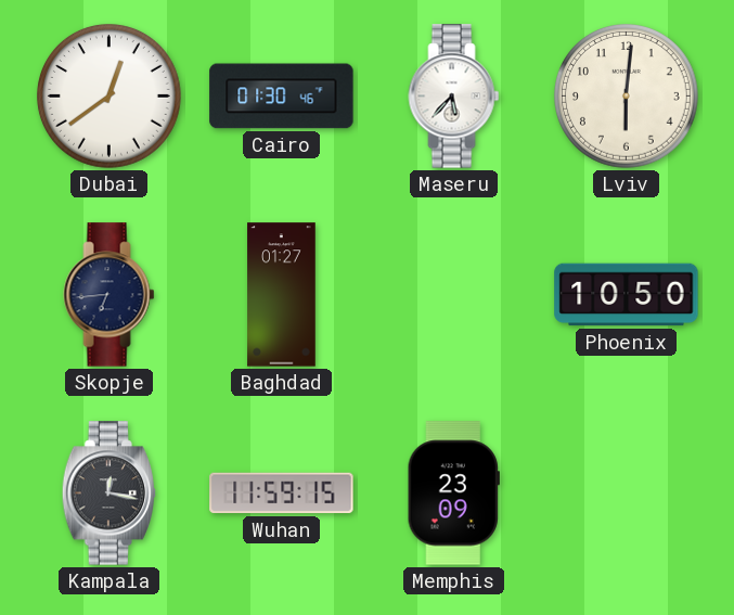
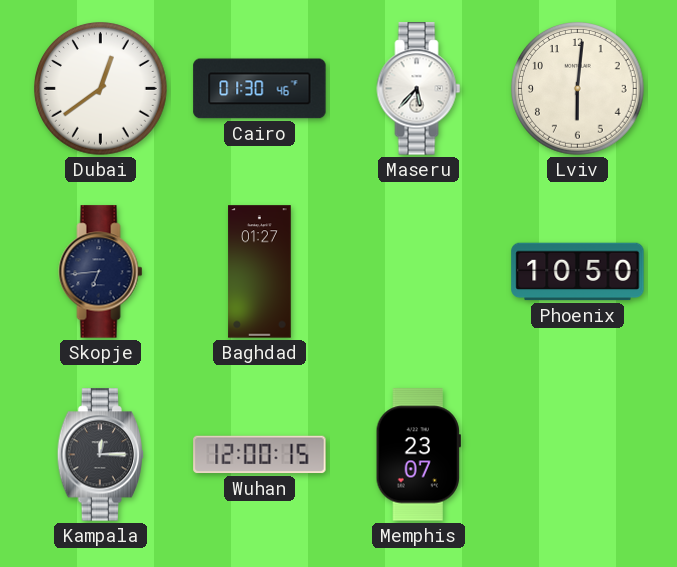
Kampala: 12:17 -> 12:15 (101, 455)
Wuhan: 11:59 -> 12:00 (260, 455)
Memphis: 23:09 -> 23:07 (418, 455)
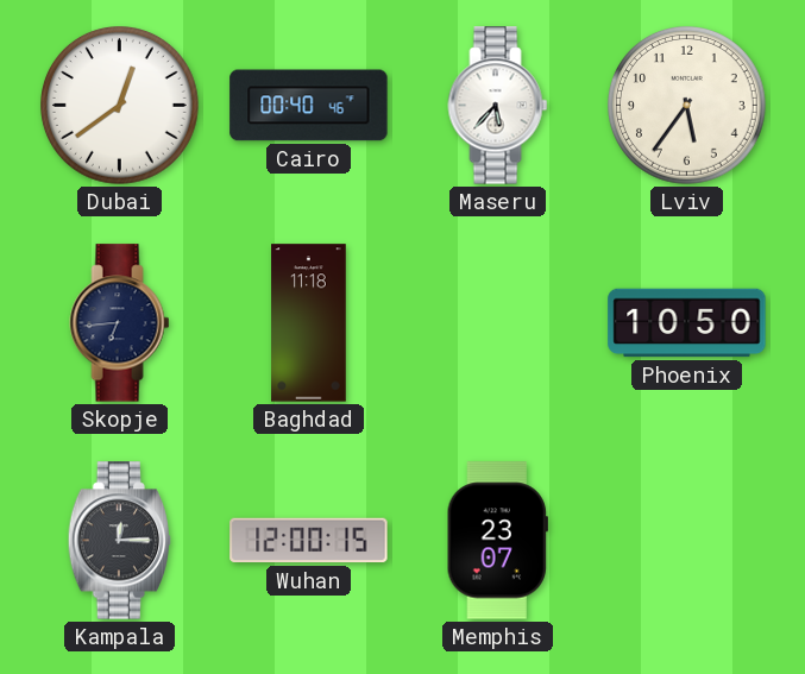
Cairo: 01:30 -> 00:40 (309, 106)
Lviv: 6:01 -> 5:36 (687, 106)
Baghdad: 01:27 -> 11:18 (309, 323)
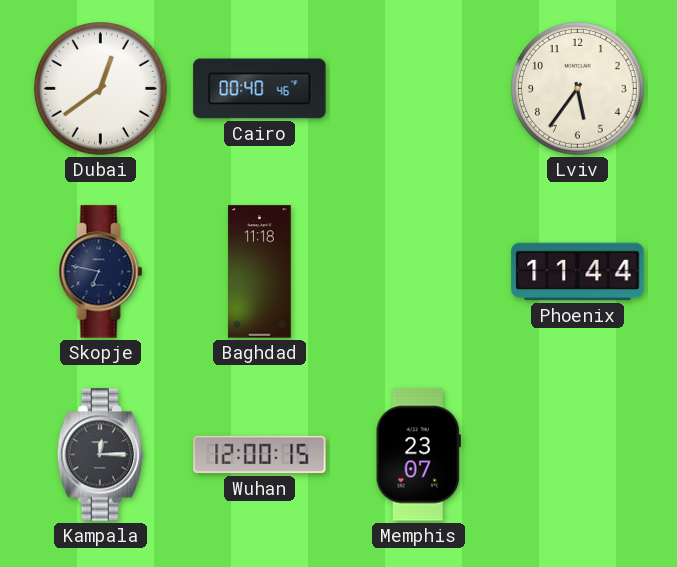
Maseru: 5:37 -> none (498, 106)
Skopje: 6:44 -> 6:47 (101, 272)
Phoenix: 10:50 -> 11:44 (578, 272)
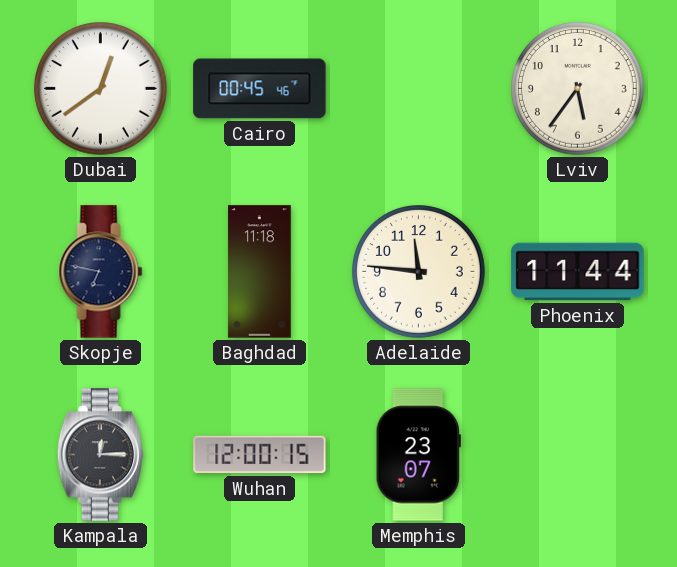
Cairo: 00:40 -> 00:45 (260, 89)
Adelaide: none -> 11:46 (419, 272)
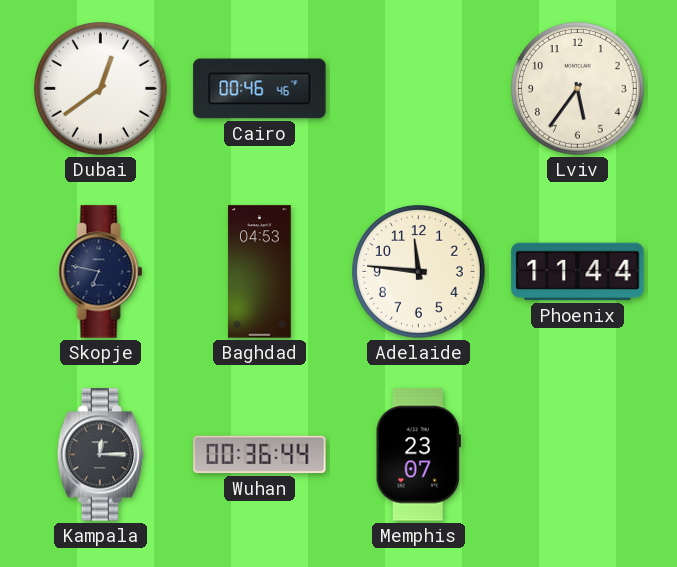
Cairo: 00:45 -> 00:46 (260, 89)
Baghdad: 11:18 -> 04:53 (260, 272)
Wuhan: 12:00 -> 00:36 (260, 455)
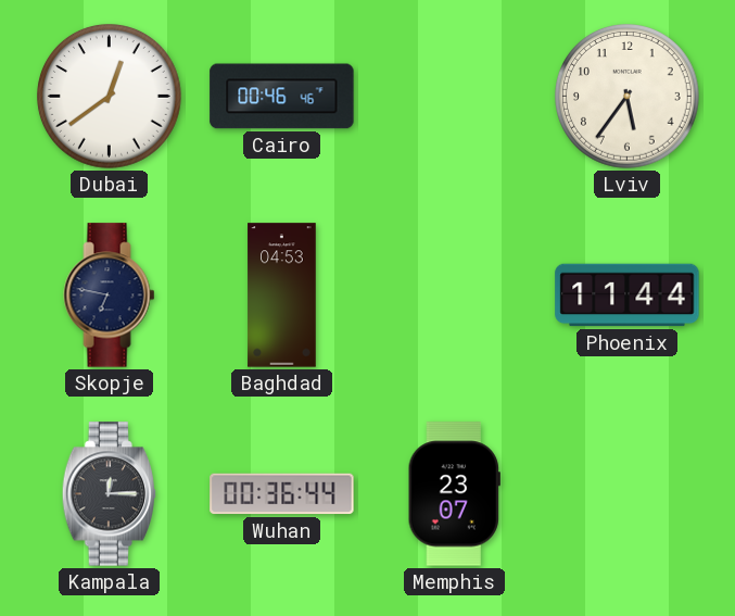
Adelaide: 11:46 -> none (419, 272)
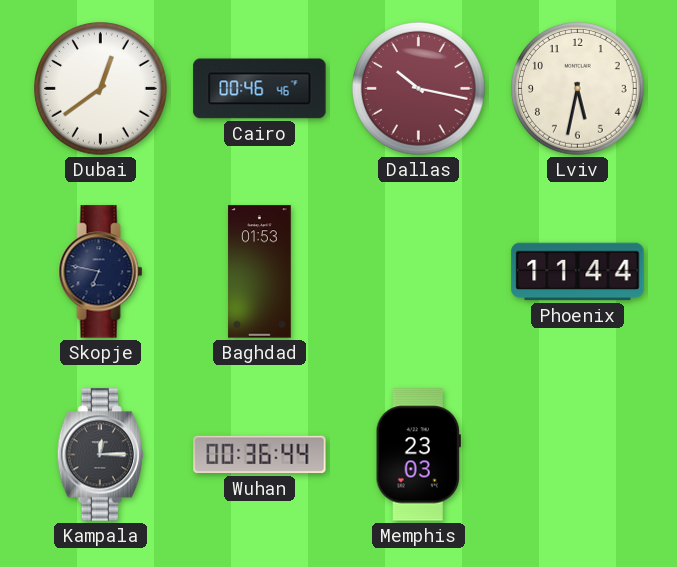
Dallas: none -> 10:17 (419, 89)
Lviv: 5:36 -> 5:32 (578, 89)
Baghdad: 04:53 -> 01:53 (260, 272)
Memphis: 23:07 -> 23:03 (418, 455)
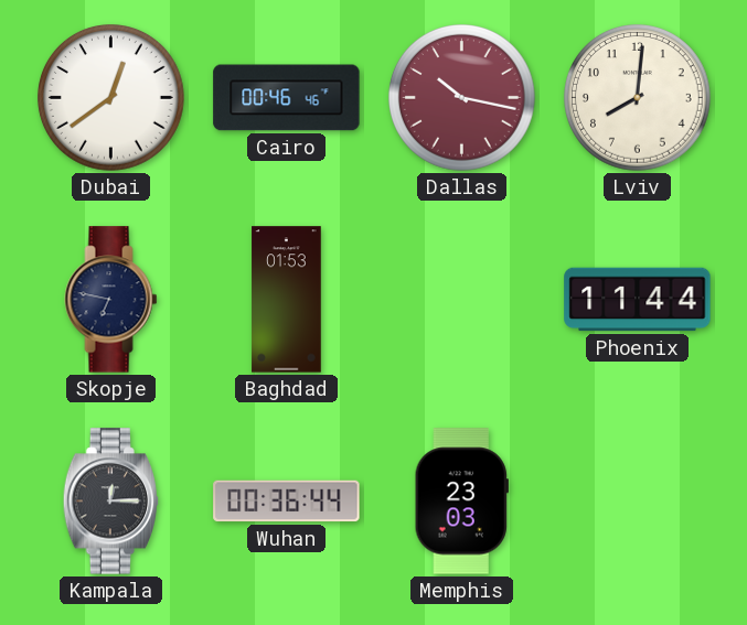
Lviv: 5:32 -> 8:01 (638, 98)
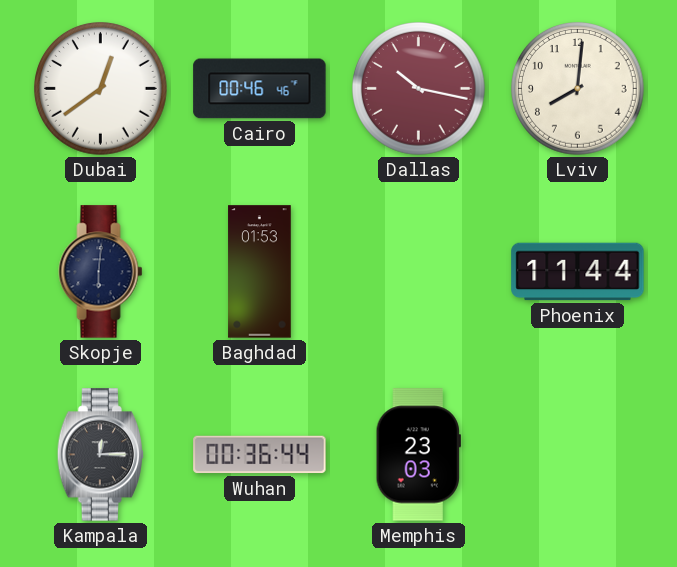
Skopje: 6:47 -> 6:01 (101, 272)
